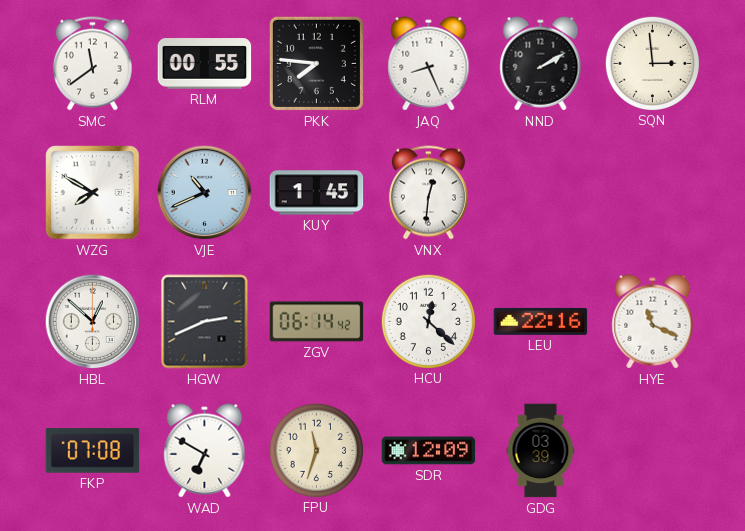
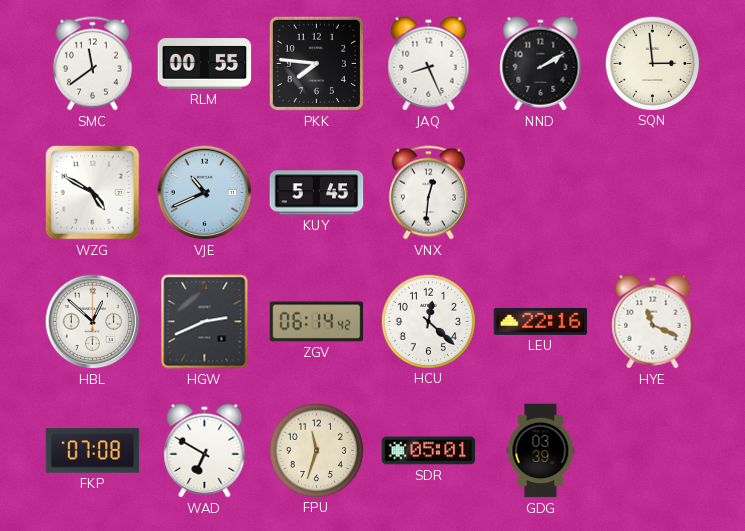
WZG: 7:50 -> 4:50 (93, 193)
KUY: 1:45 -> 5:45 (317, 193)
SDR: 12:09 -> 05:01 (429, 451)
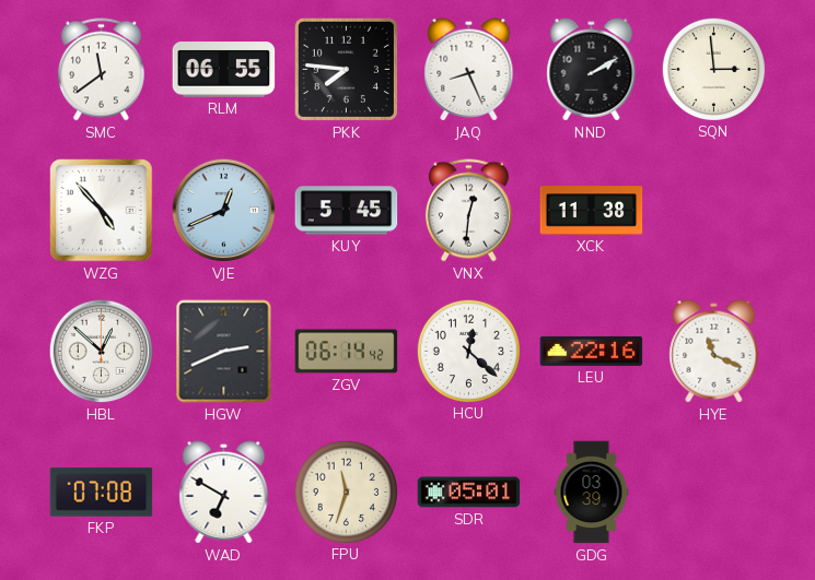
RLM: 00:55 -> 06:55 (224, 70)
WZG: 4:50 -> 4:53 (102, 211)
VJE: 10:41 -> 12:41 (224, 211)
XCK: none -> 11:38 (592, 211)
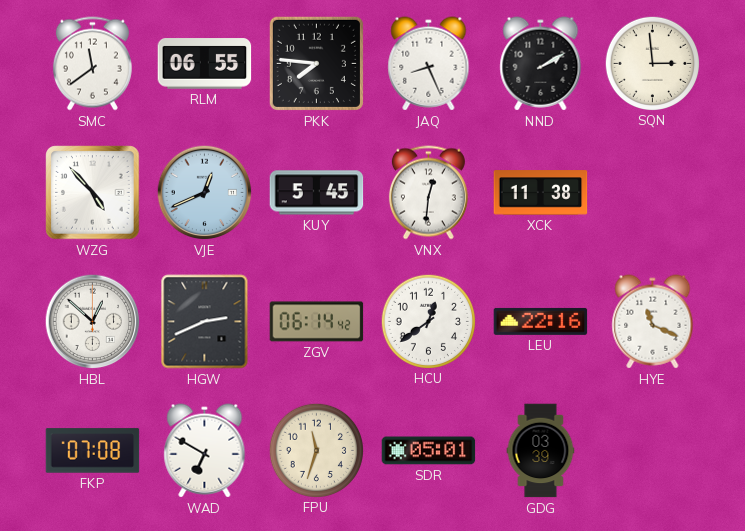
HCU: 12:22 -> 12:39 (428, 321)
